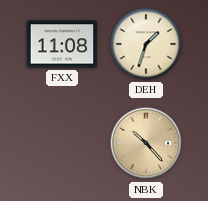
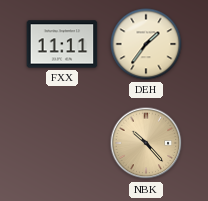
FXX: 11:08 -> 11:11 (62, 44)
DEH: 1:33 -> 1:36 (146, 44)
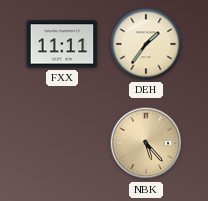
NBK: 10:23 -> 5:23 (146, 143)
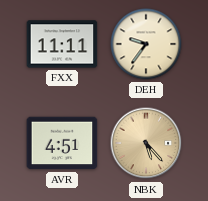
DEH: 1:36 -> 9:36 (146, 44)
AVR: none -> 4:51 (62, 143)
